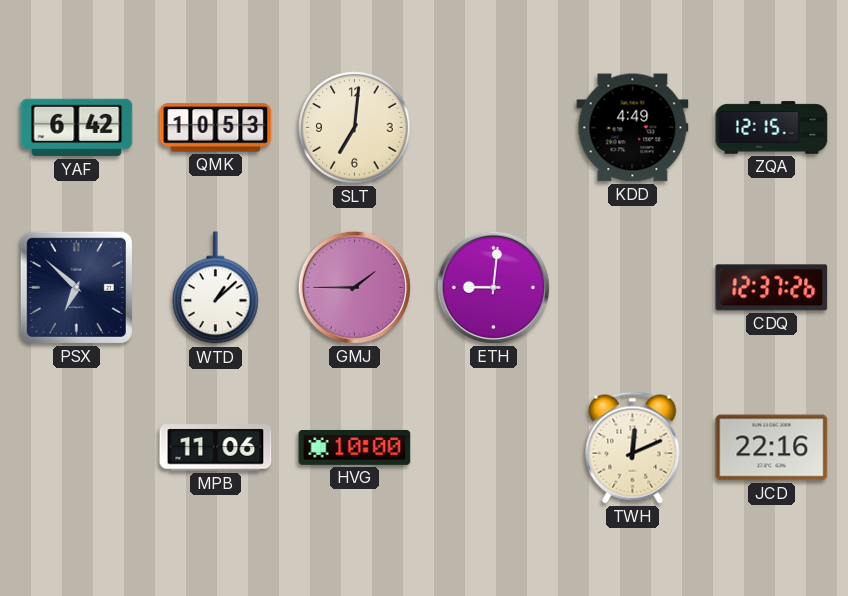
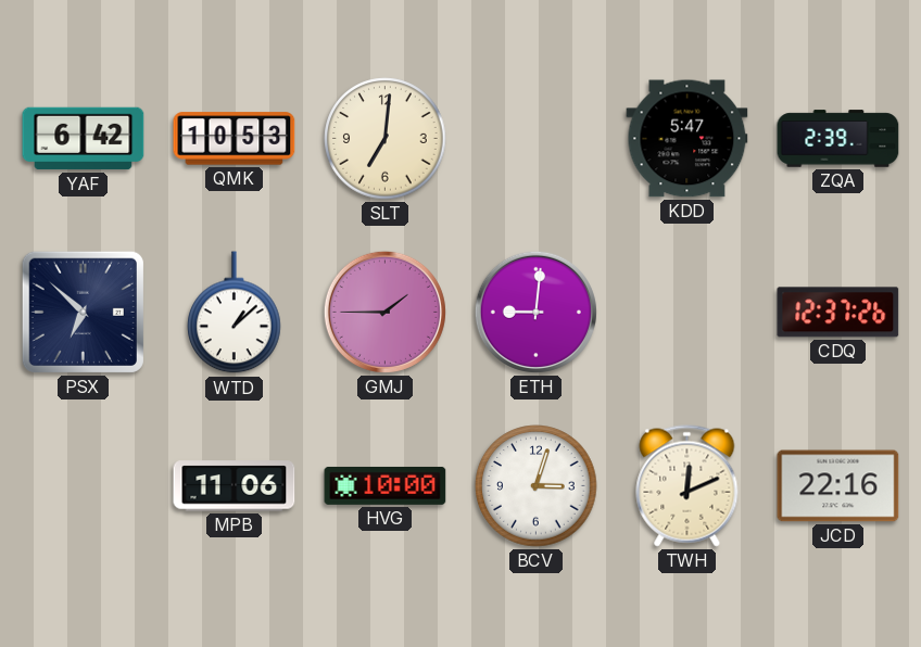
KDD: 4:49 -> 5:47 (687, 139)
ZQA: 12:15 -> 2:39 (838, 139)
BCV: none -> 3:03 (537, 486)
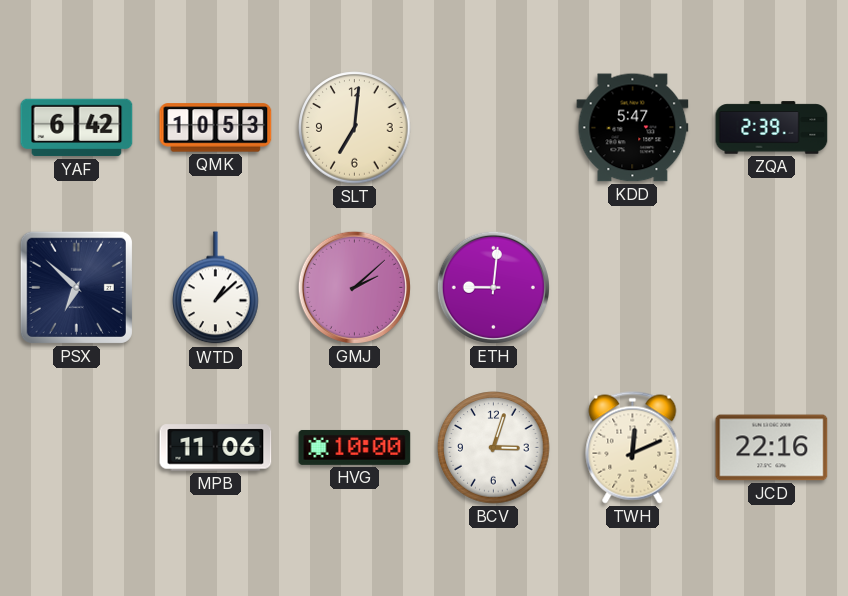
GMJ: 1:45 -> 2:08 (354, 287)
CDQ: 12:37 -> none (838, 313)
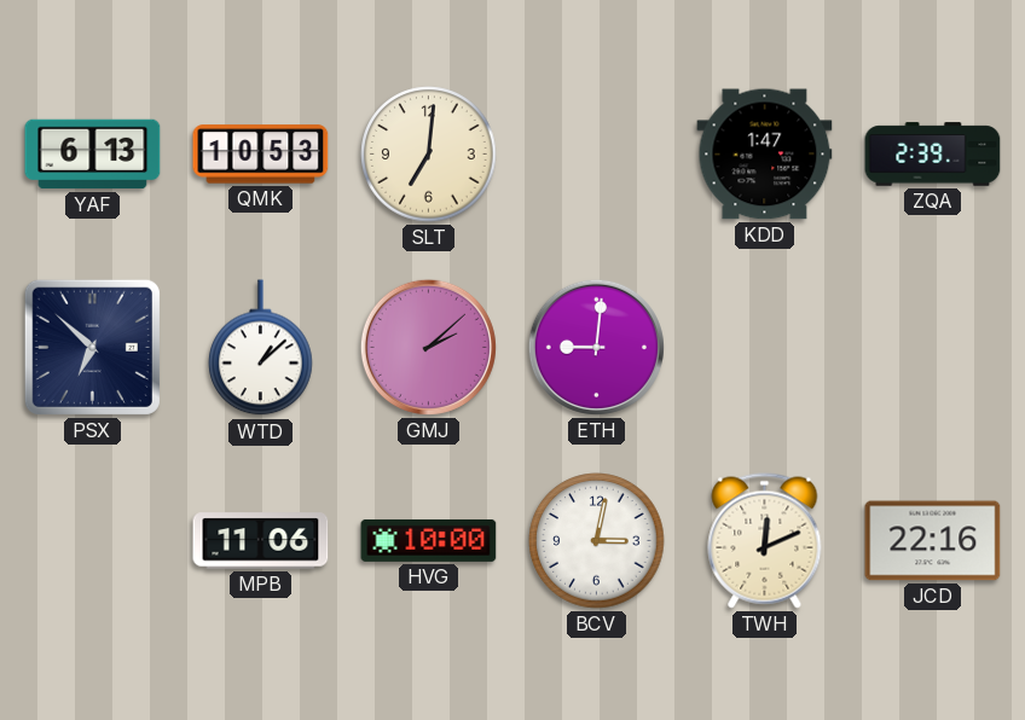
YAF: 6:42 -> 6:13 (93, 155)
KDD: 5:47 -> 1:47 (765, 155)
BCV: 3:03 -> 3:02 (597, 541)
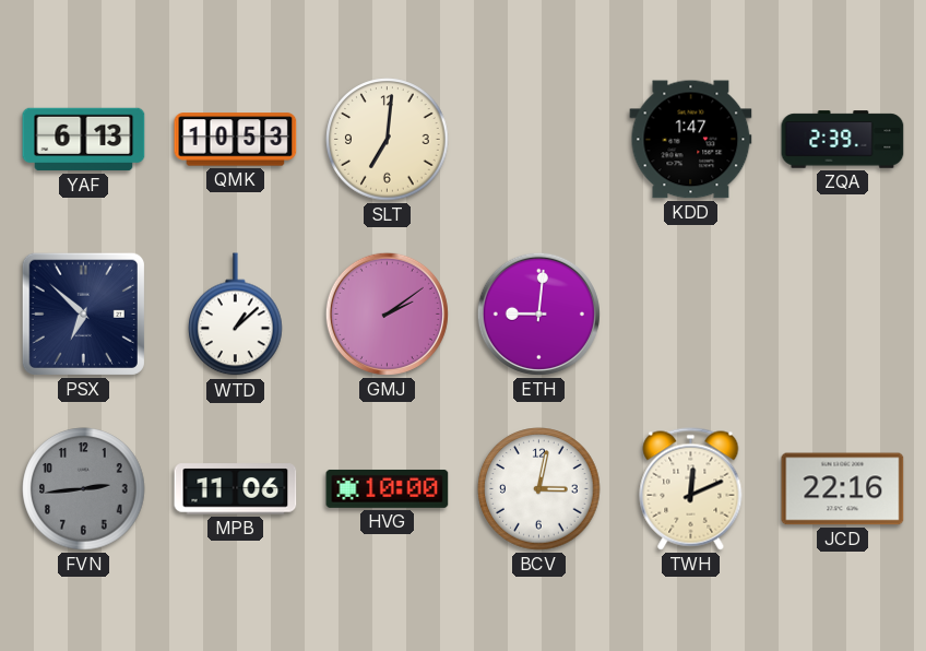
GMJ: 2:08 -> 2:09 (387, 313)
FVN: none -> 2:44 (84, 489)
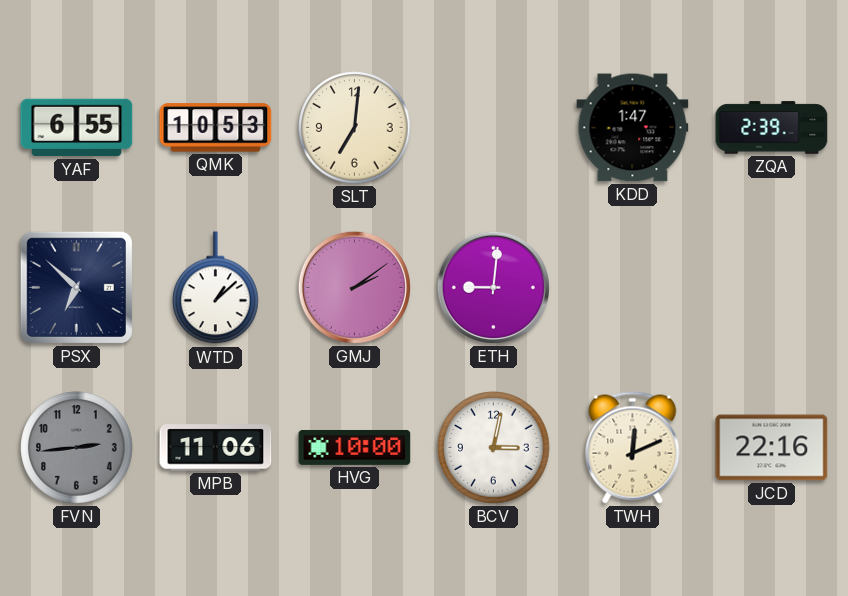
YAF: 6:13 -> 6:55 (77, 128)
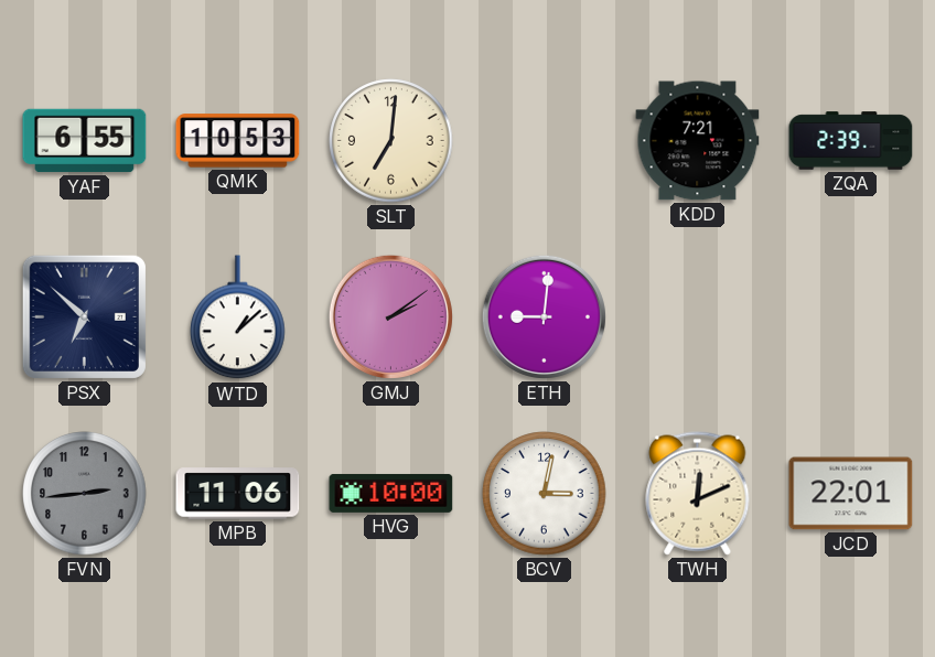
KDD: 1:47 -> 7:21 (698, 141)
JCD: 22:16 -> 22:01 (851, 494)
